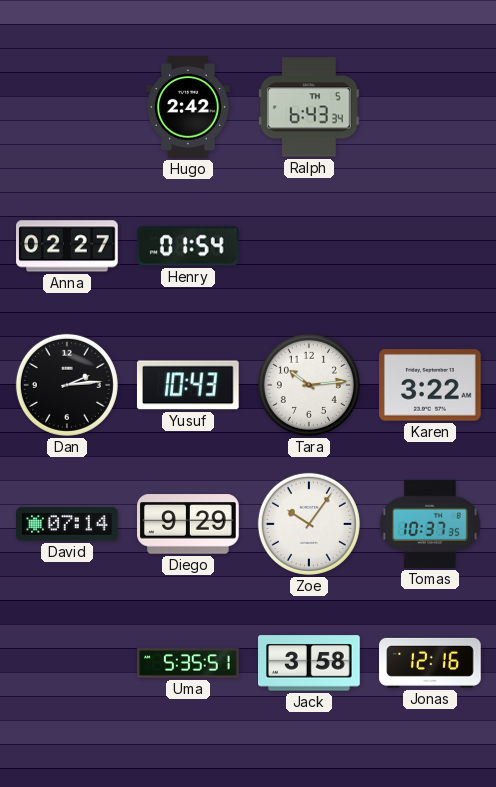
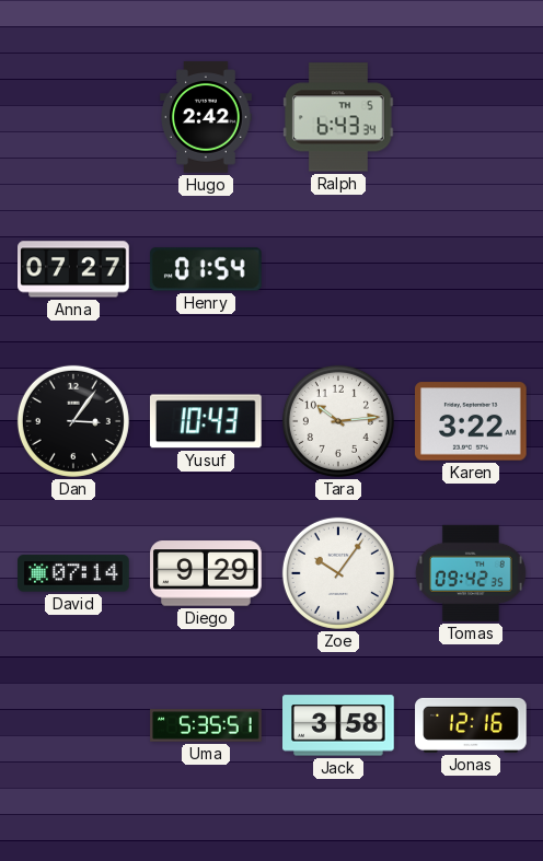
Anna: 02:27 -> 07:27 (73, 269)
Dan: 2:14 -> 3:06 (73, 421)
Tomas: 10:37 -> 09:42 (471, 573)
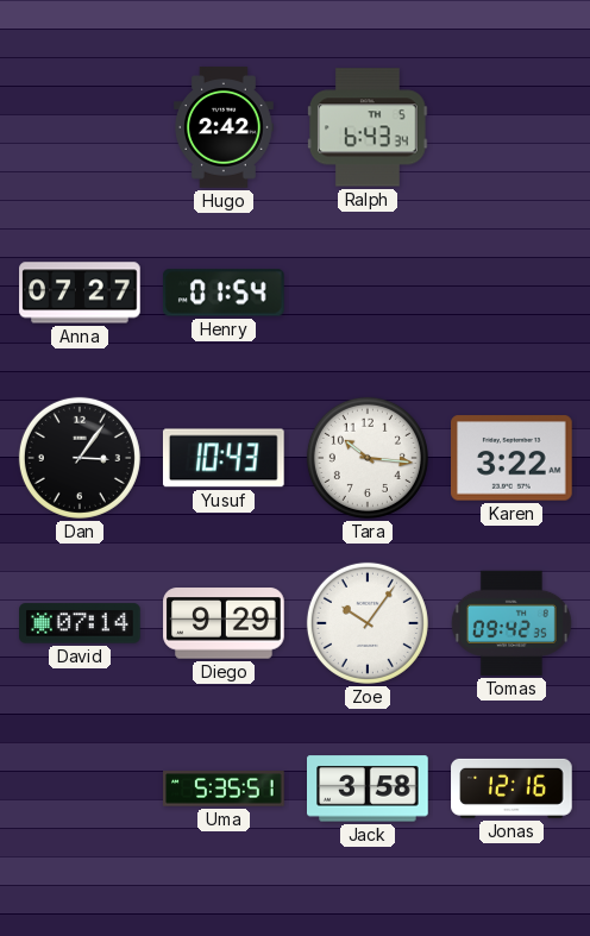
Tara: 10:14 -> 10:16 (368, 458)
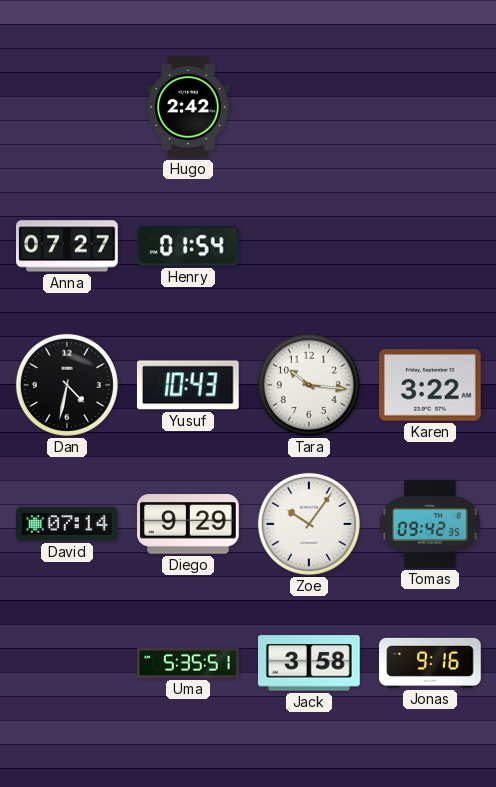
Ralph: 6:43 -> none (369, 127)
Dan: 3:06 -> 4:32 (67, 385)
Jonas: 12:16 -> 9:16 (430, 663)
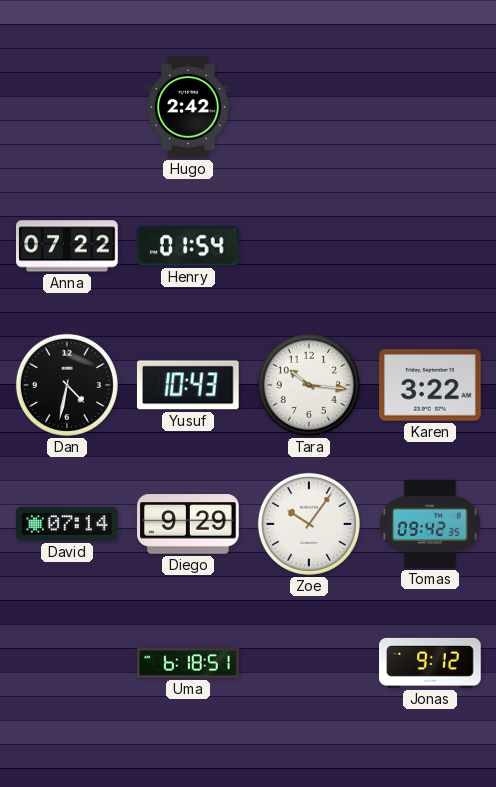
Anna: 07:27 -> 07:22 (67, 246)
Uma: 5:35 -> 6:18 (188, 663)
Jack: 3:58 -> none (310, 663)
Jonas: 9:16 -> 9:12 (430, 663)
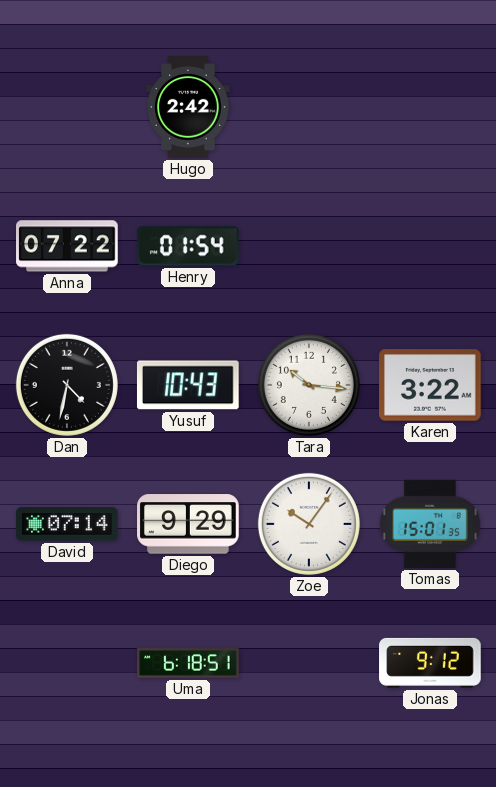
Tomas: 09:42 -> 15:01 (430, 524)
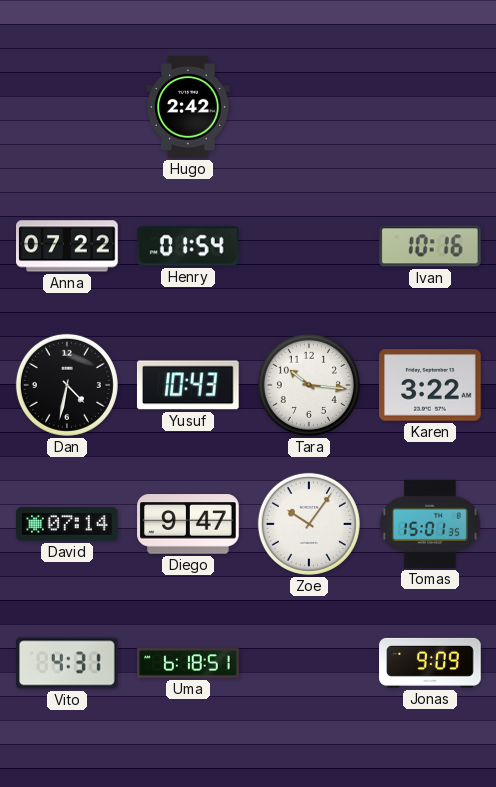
Ivan: none -> 10:16 (430, 246)
Diego: 9:29 -> 9:47 (188, 524)
Vito: none -> 4:31 (67, 663)
Jonas: 9:12 -> 9:09 (430, 663)
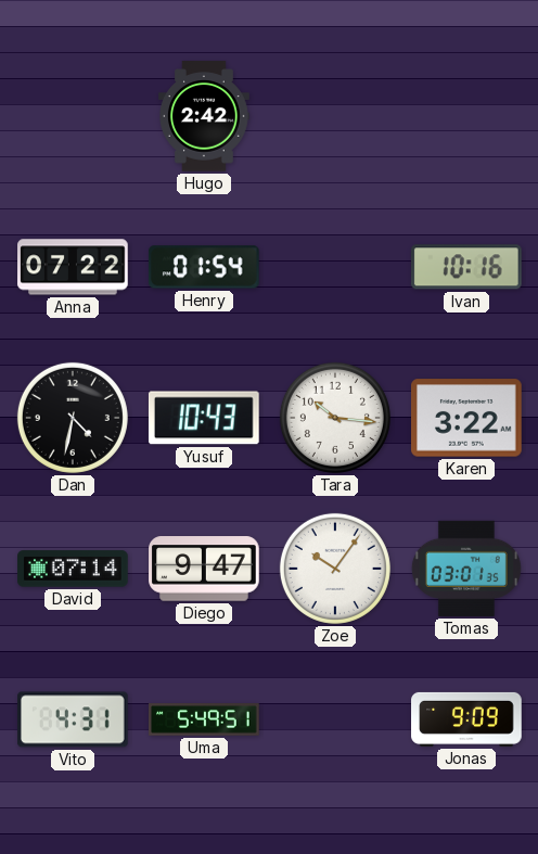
Tomas: 15:01 -> 03:01 (466, 569)
Uma: 6:18 -> 5:49 (204, 719)
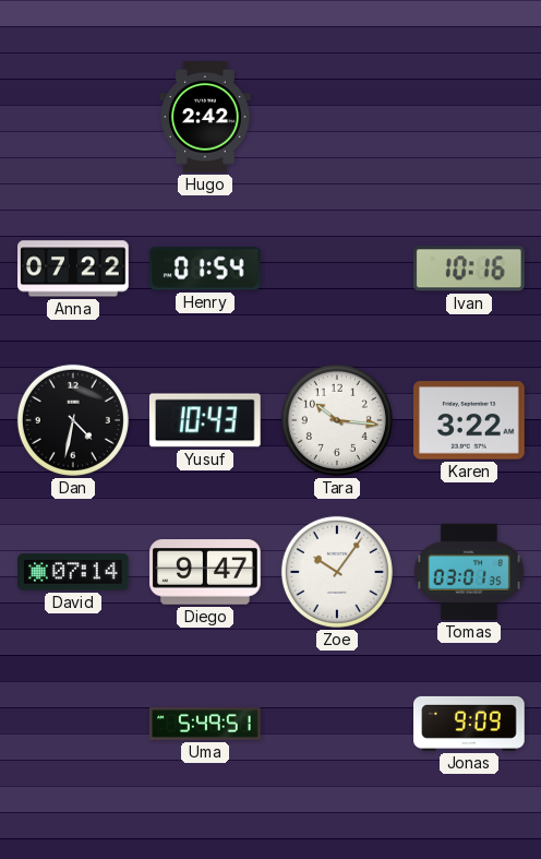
Vito: 4:31 -> none (73, 719)
